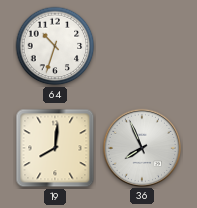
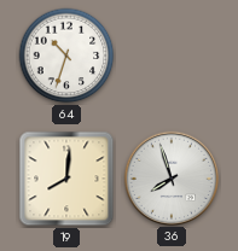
36: 7:56 -> 7:57 (170, 177)
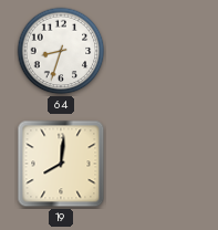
64: 10:33 -> 8:33 (61, 51)
36: 7:57 -> none (170, 177)
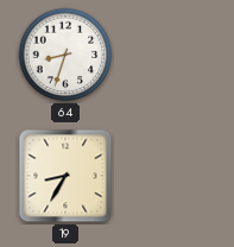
19: 8:01 -> 8:35 (65, 176)
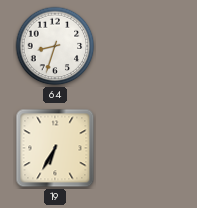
19: 8:35 -> 6:35 (55, 148)
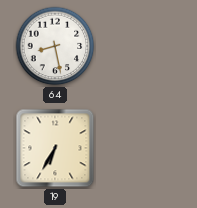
64: 8:33 -> 8:28 (55, 46)
